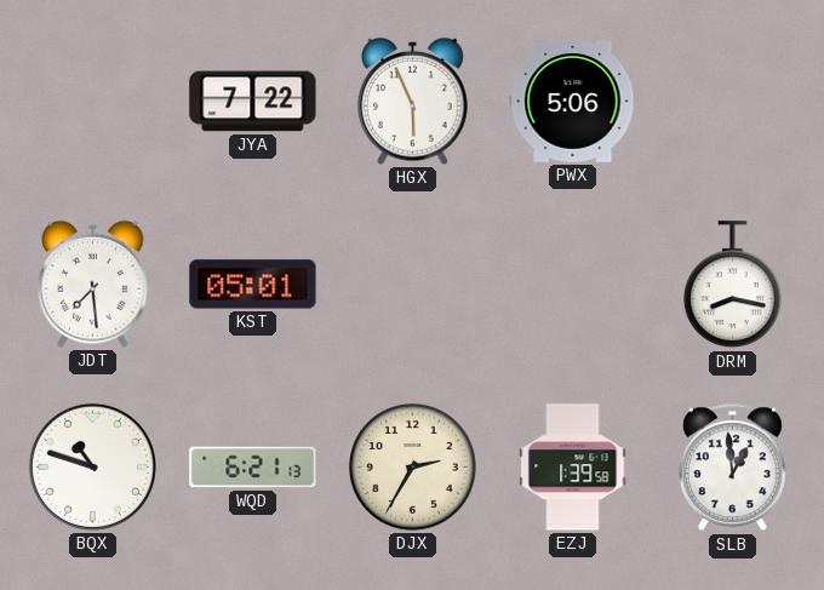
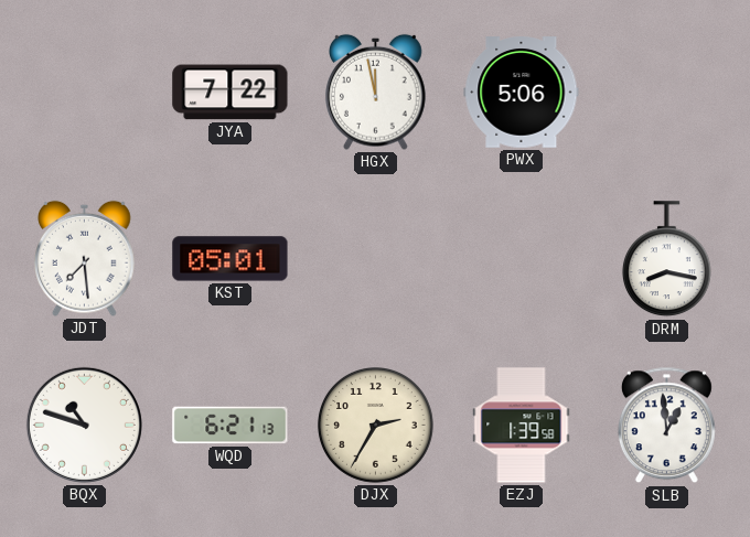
HGX: 5:56 -> 11:58 (376, 92)
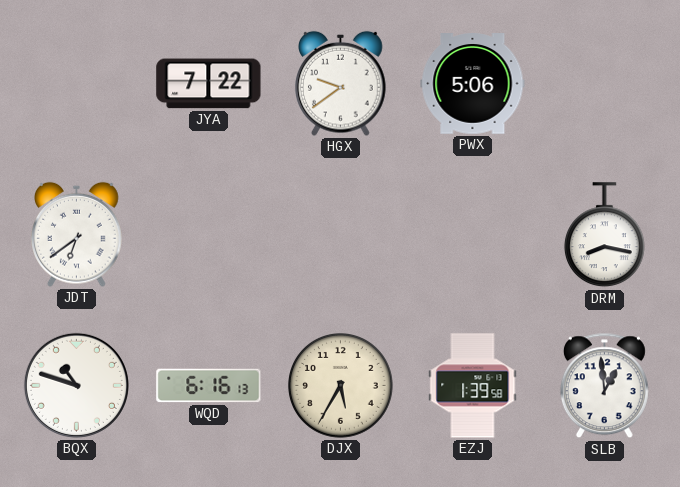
HGX: 11:58 -> 9:39 (341, 83)
JDT: 7:29 -> 6:39 (77, 234)
KST: 05:01 -> none (231, 259)
WQD: 6:21 -> 6:16 (209, 386)
DJX: 2:35 -> 5:35 (341, 386)
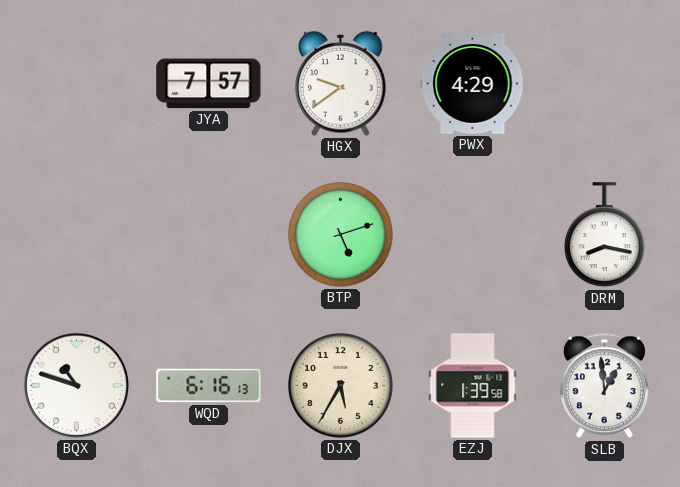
JYA: 7:22 -> 7:57 (209, 84)
PWX: 5:06 -> 4:29 (473, 84)
JDT: 6:39 -> none (77, 234)
BTP: none -> 5:12 (341, 235)
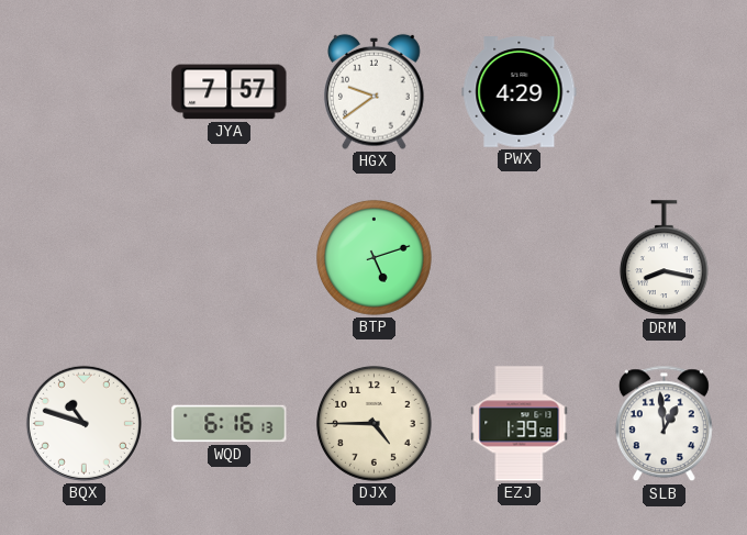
DJX: 5:35 -> 4:45 (375, 424)
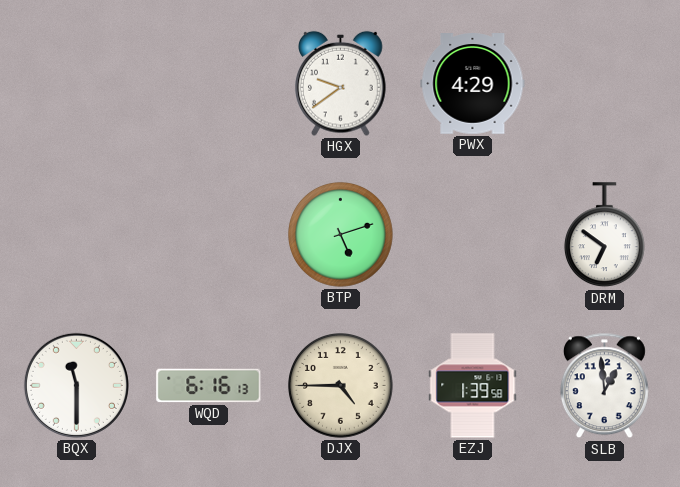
JYA: 7:57 -> none (230, 92)
DRM: 8:17 -> 6:51 (604, 235)
BQX: 10:48 -> 11:30 (76, 385)
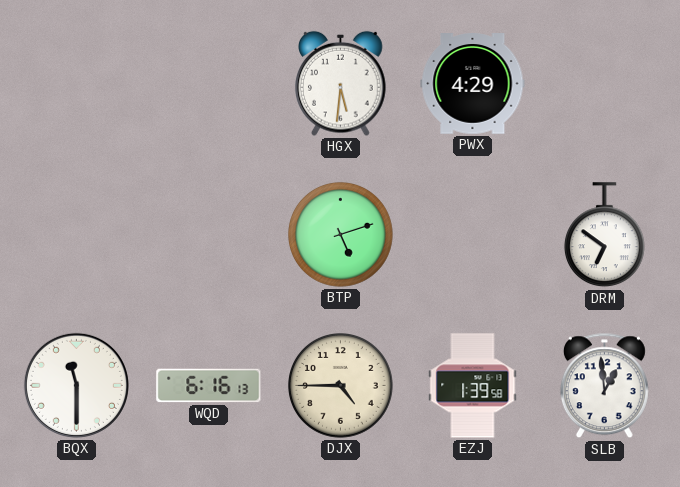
HGX: 9:39 -> 5:31 (341, 83)
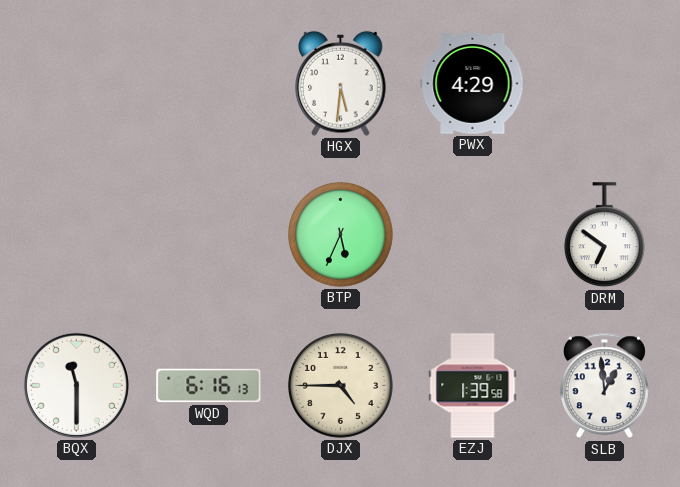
BTP: 5:12 -> 5:34 (341, 235)
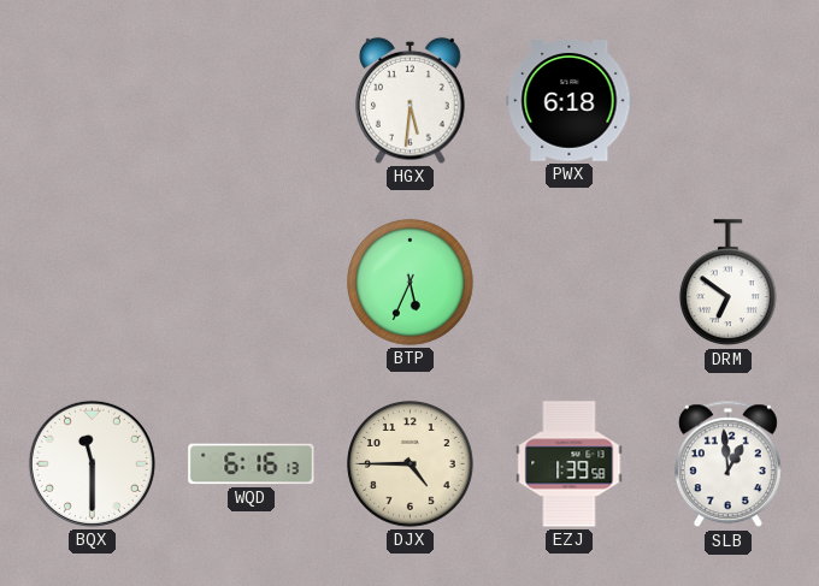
PWX: 4:29 -> 6:18 (570, 101)
